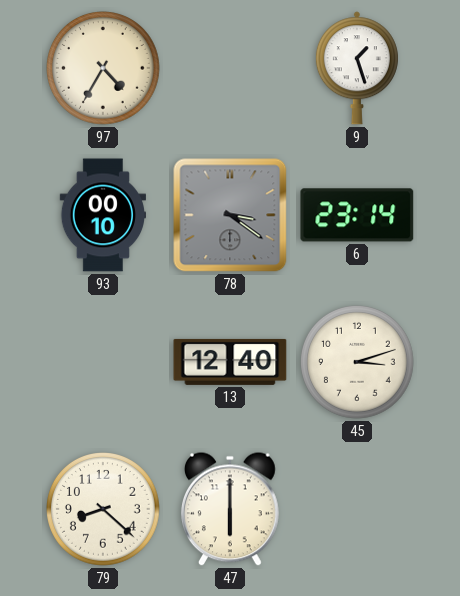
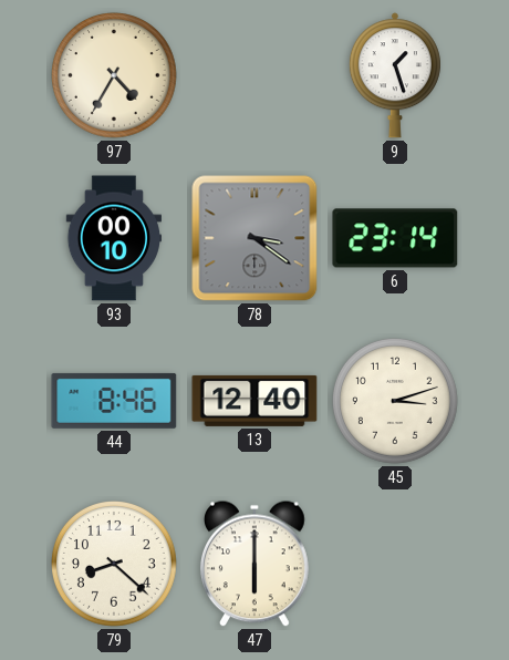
44: none -> 8:46 (114, 401)
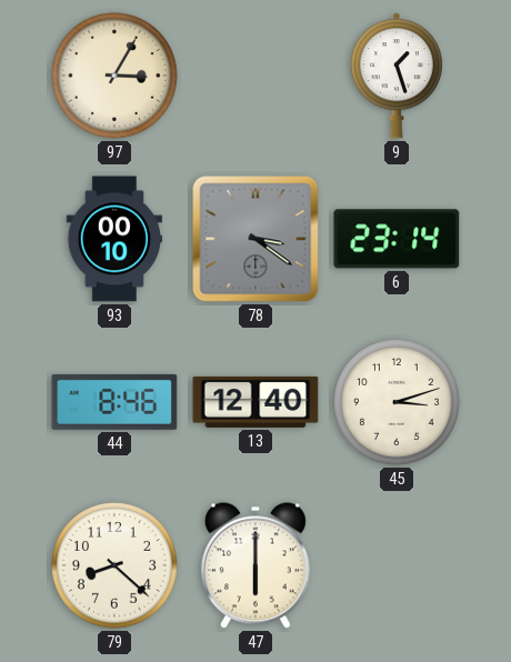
97: 4:35 -> 3:05 (116, 77)
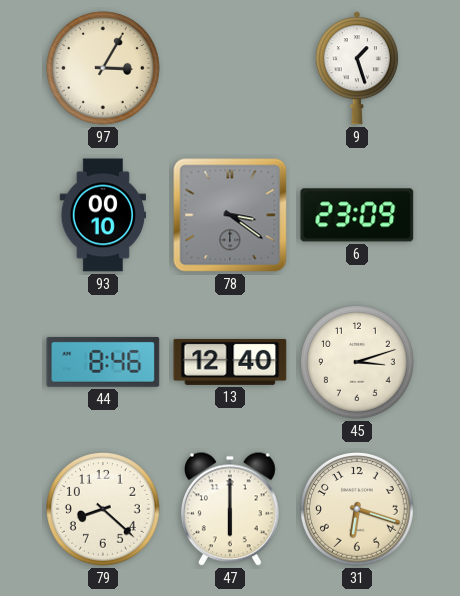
6: 23:14 -> 23:09 (357, 215)
31: none -> 6:18 (358, 510)
